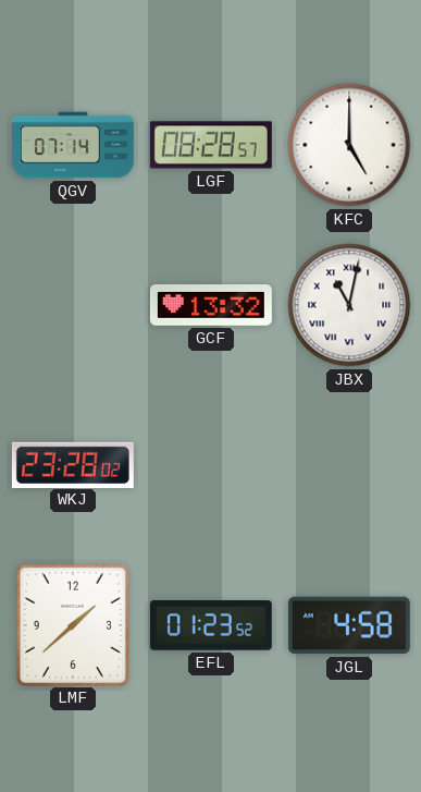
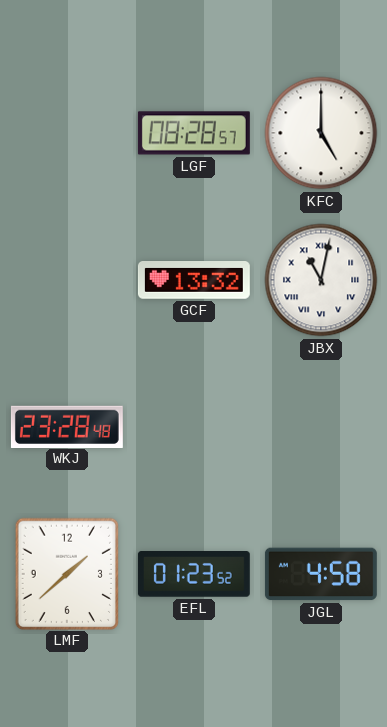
QGV: 07:14 -> none (74, 145)
WKJ: 23:28:02 -> 23:28:48 (67, 426)
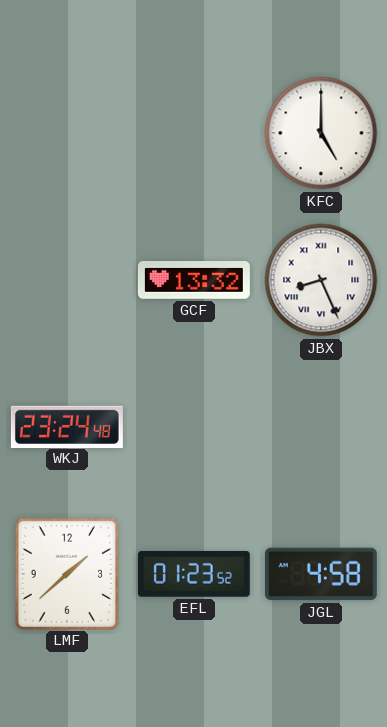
LGF: 08:28 -> none (194, 133)
JBX: 11:02 -> 8:26 (321, 280)
WKJ: 23:28 -> 23:24 (67, 426)
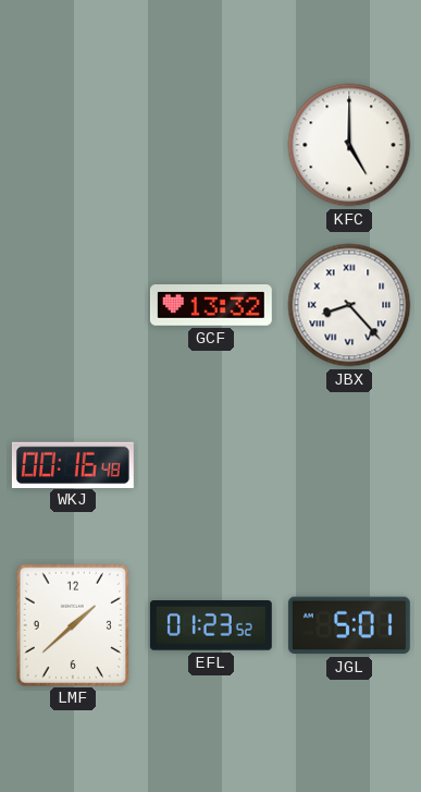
JBX: 8:26 -> 8:23 (349, 305)
WKJ: 23:24 -> 00:16 (73, 464)
JGL: 4:58 -> 5:01 (349, 625)
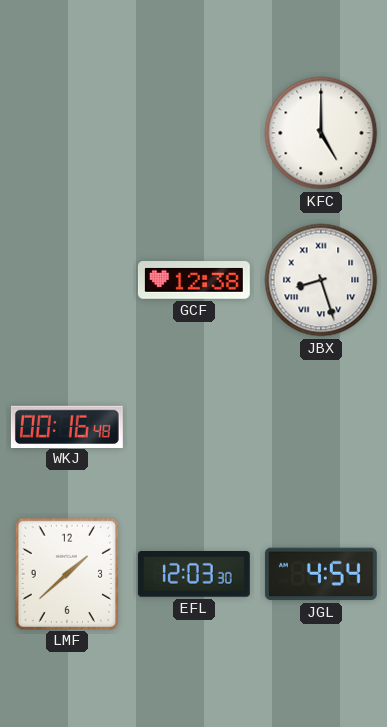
GCF: 13:32 -> 12:38 (194, 281)
JBX: 8:23 -> 8:27 (321, 280)
EFL: 01:23 -> 12:03 (194, 575)
JGL: 5:01 -> 4:54 (321, 574)
